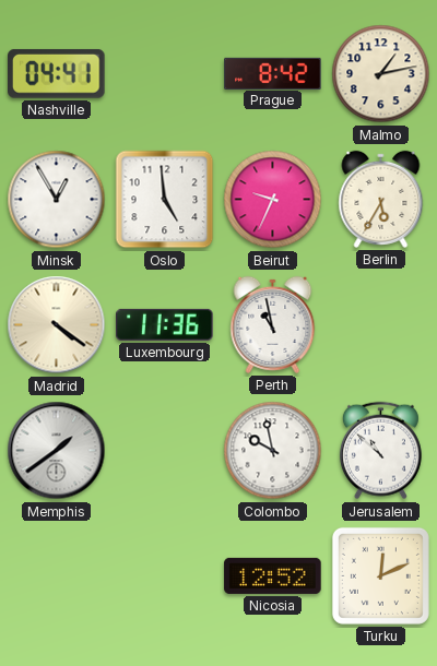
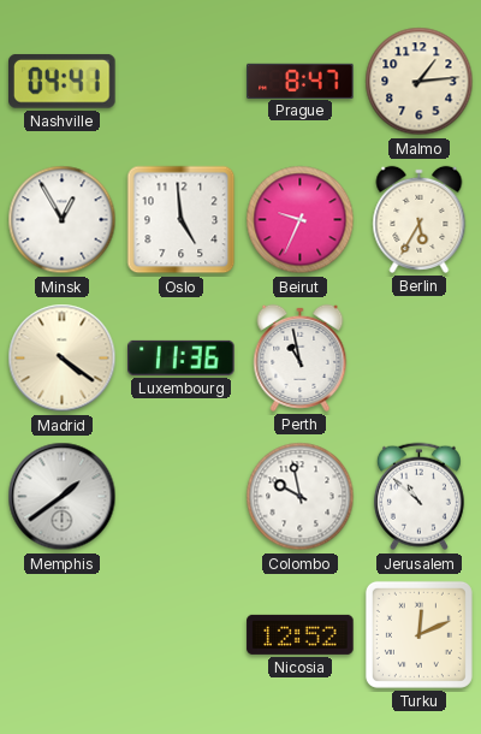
Prague: 8:42 -> 8:47 (301, 81)
Malmo: 1:13 -> 1:14 (420, 82)
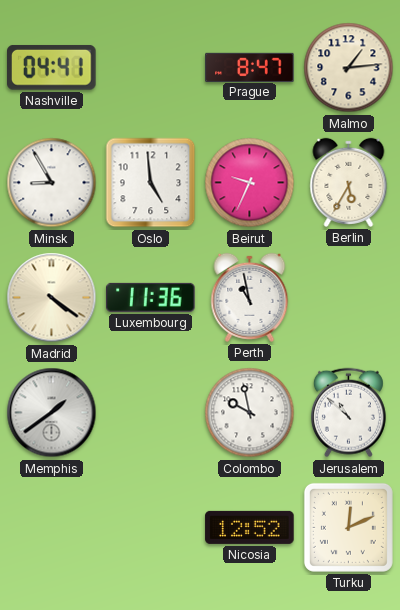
Minsk: 12:55 -> 8:55 (52, 183)
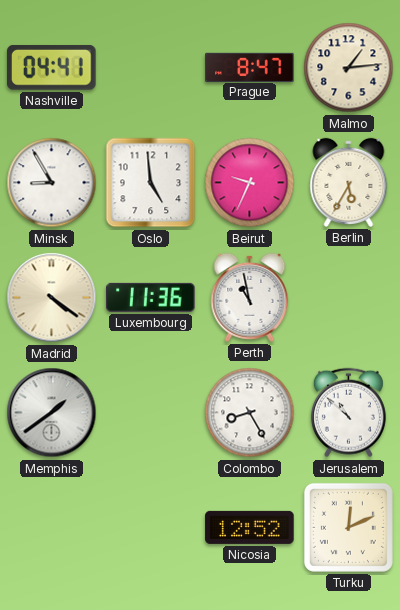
Colombo: 9:58 -> 8:25 (250, 413)
